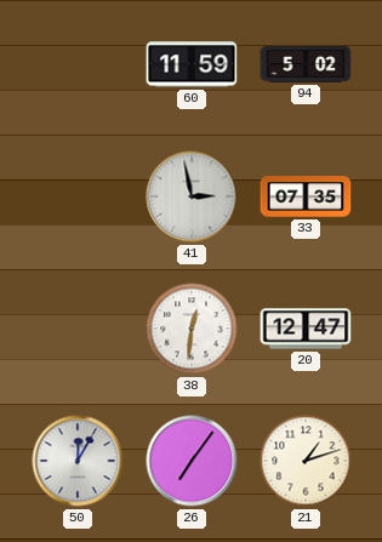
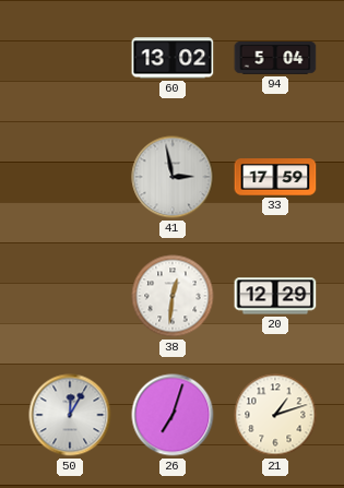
60: 11:59 -> 13:02 (173, 58)
94: 5:02 -> 5:04 (275, 59)
33: 07:35 -> 17:59 (275, 177)
20: 12:47 -> 12:29 (275, 296)
26: 7:06 -> 7:03 (173, 415)
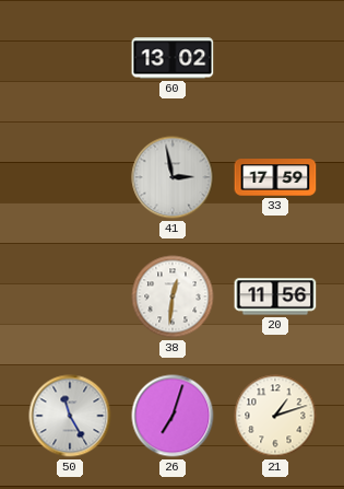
94: 5:04 -> none (275, 59)
20: 12:29 -> 11:56 (275, 296)
50: 12:05 -> 11:25 (70, 416)
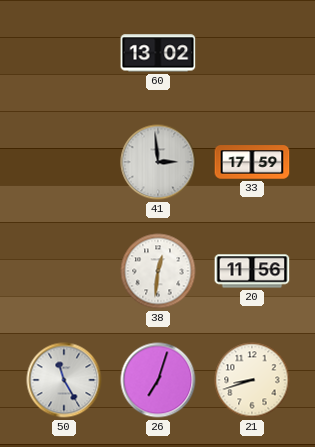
41: 2:58 -> 2:59 (158, 162)
21: 1:12 -> 8:42 (252, 380)
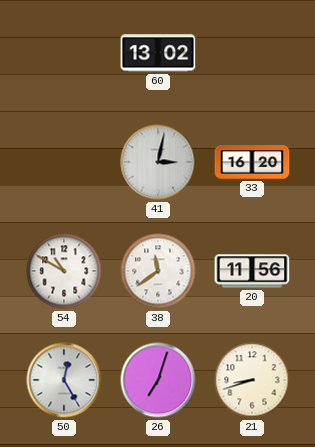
41: 2:59 -> 3:02 (158, 162)
33: 17:59 -> 16:20 (252, 162)
54: none -> 10:50 (64, 271)
38: 12:31 -> 11:39 (158, 271)
50: 11:25 -> 12:25 (64, 380)
